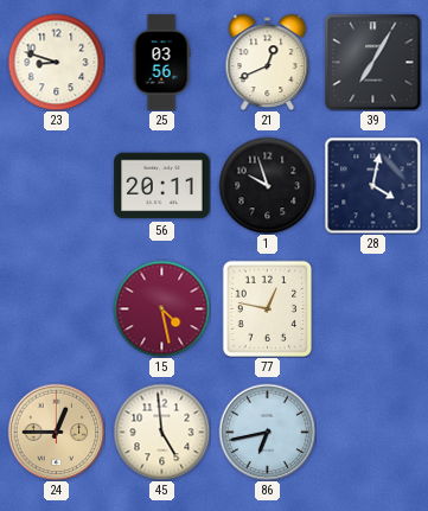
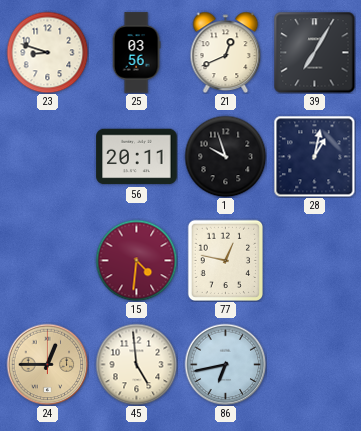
28: 4:02 -> 1:02 (314, 156)
15: 4:28 -> 4:31 (136, 260)
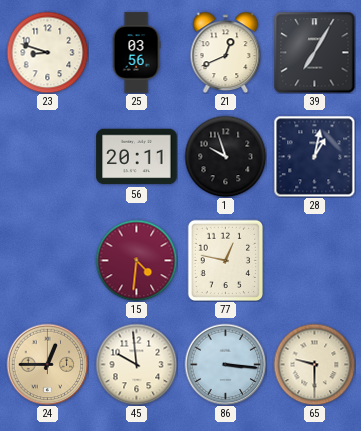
45: 4:59 -> 9:59 (136, 364)
86: 6:43 -> 3:16 (225, 364)
65: none -> 9:30 (314, 364)
